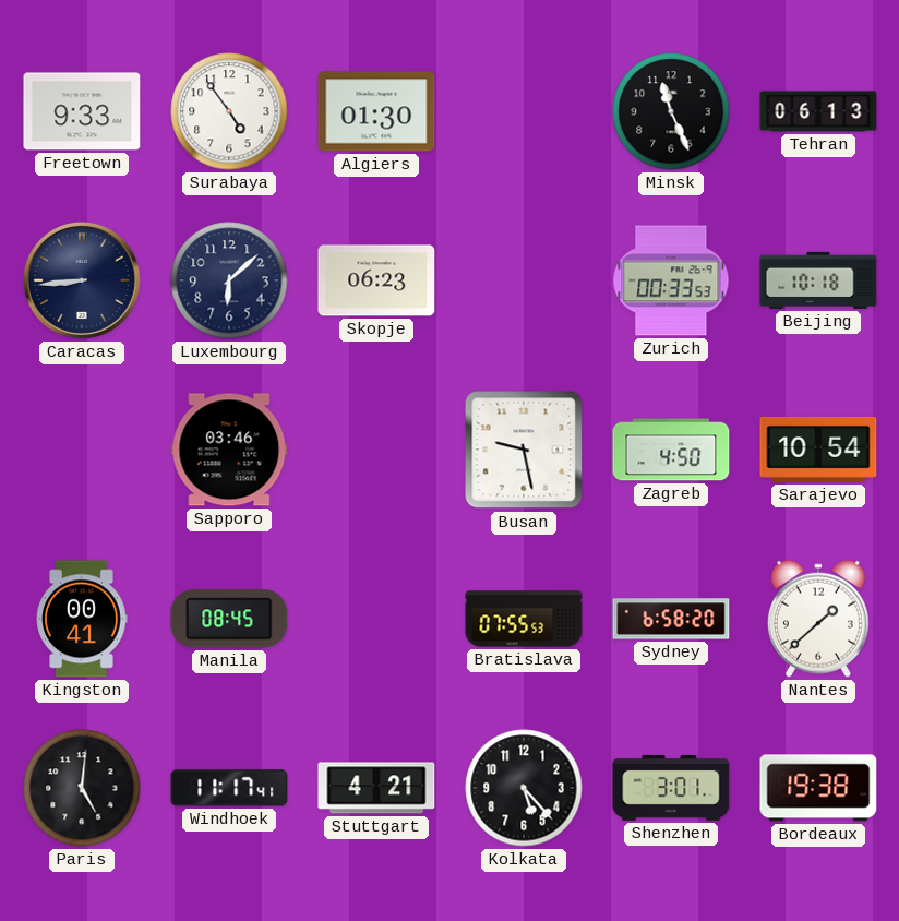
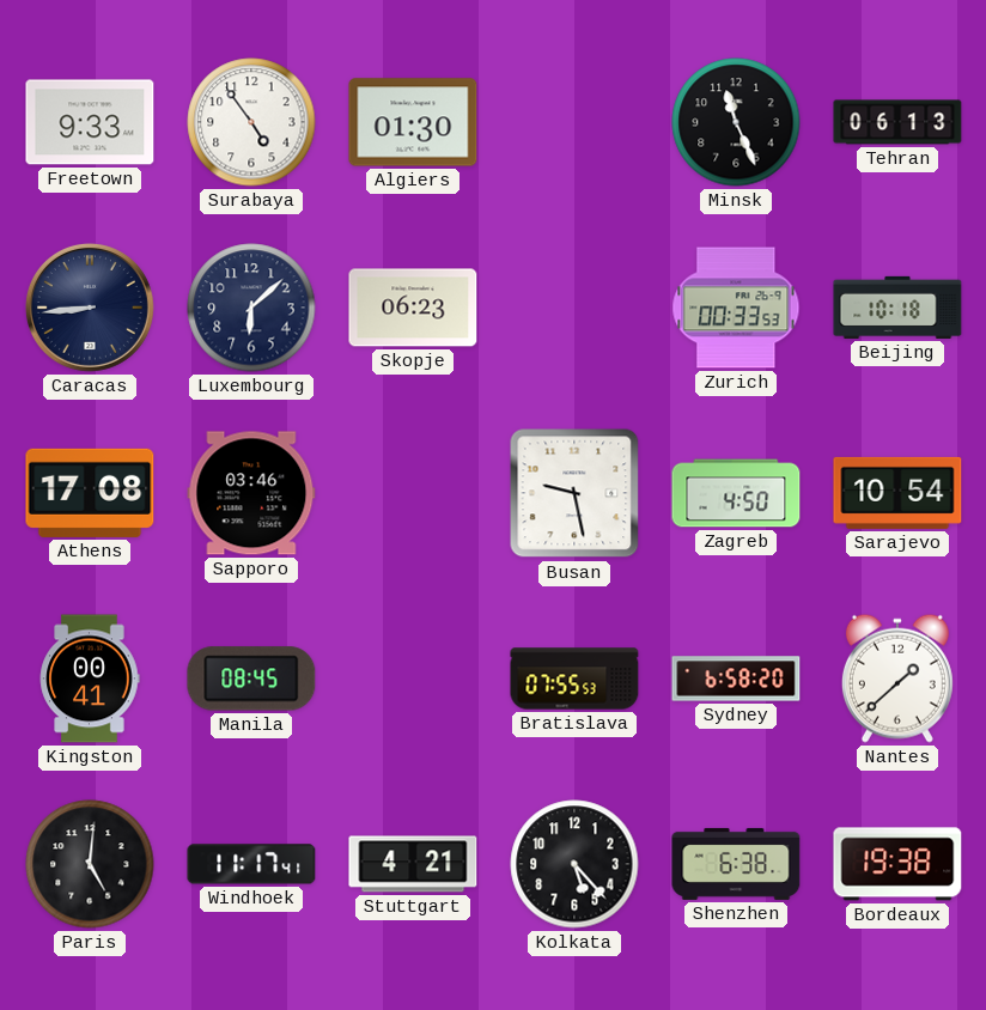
Athens: none -> 17:08 (90, 493)
Shenzhen: 3:01 -> 6:38 (736, 864)
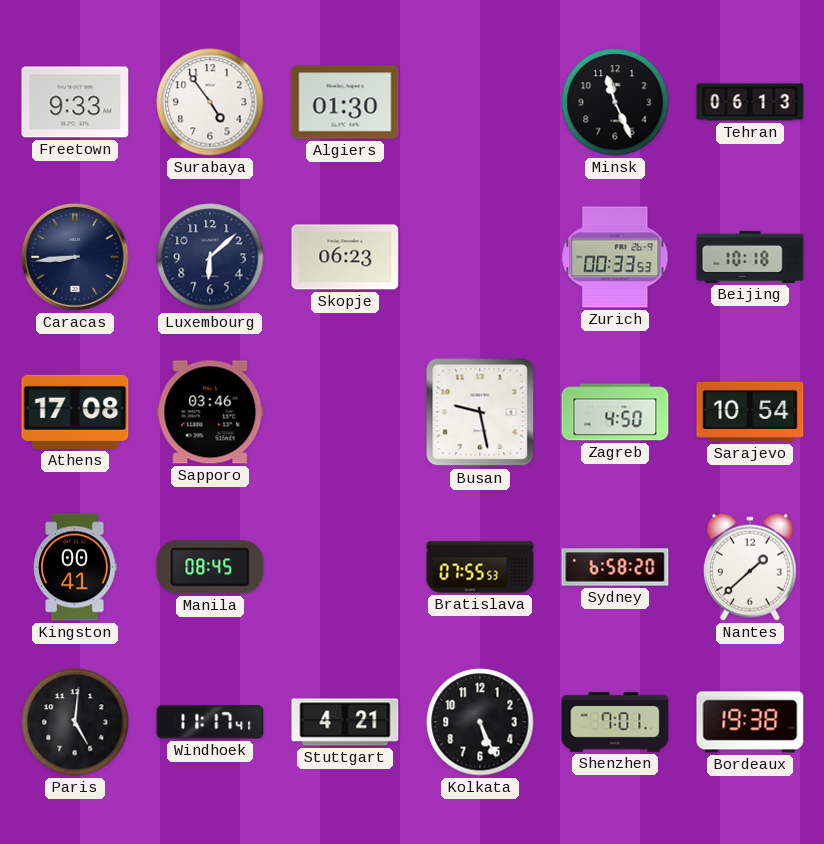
Kolkata: 5:23 -> 5:26 (480, 722)
Shenzhen: 6:38 -> 7:01 (615, 722)
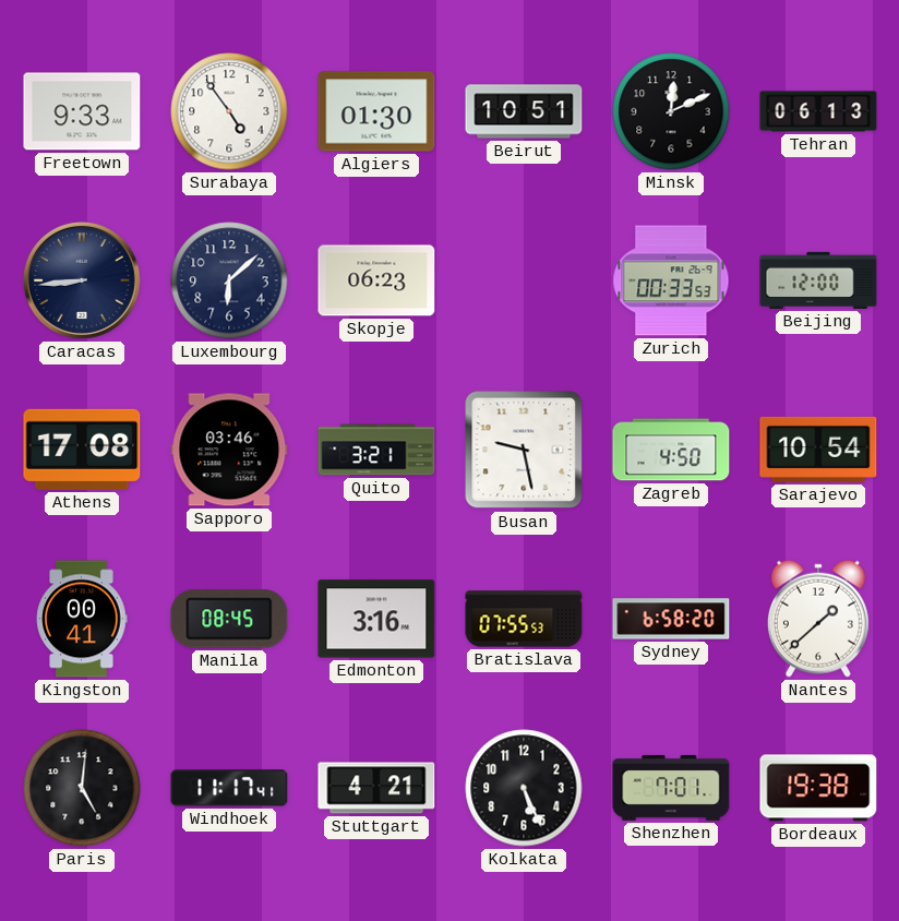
Beirut: none -> 10:51 (524, 111)
Minsk: 11:26 -> 12:11 (671, 111)
Beijing: 10:18 -> 12:00 (818, 280)
Quito: none -> 3:21 (376, 450)
Edmonton: none -> 3:16 (376, 619)
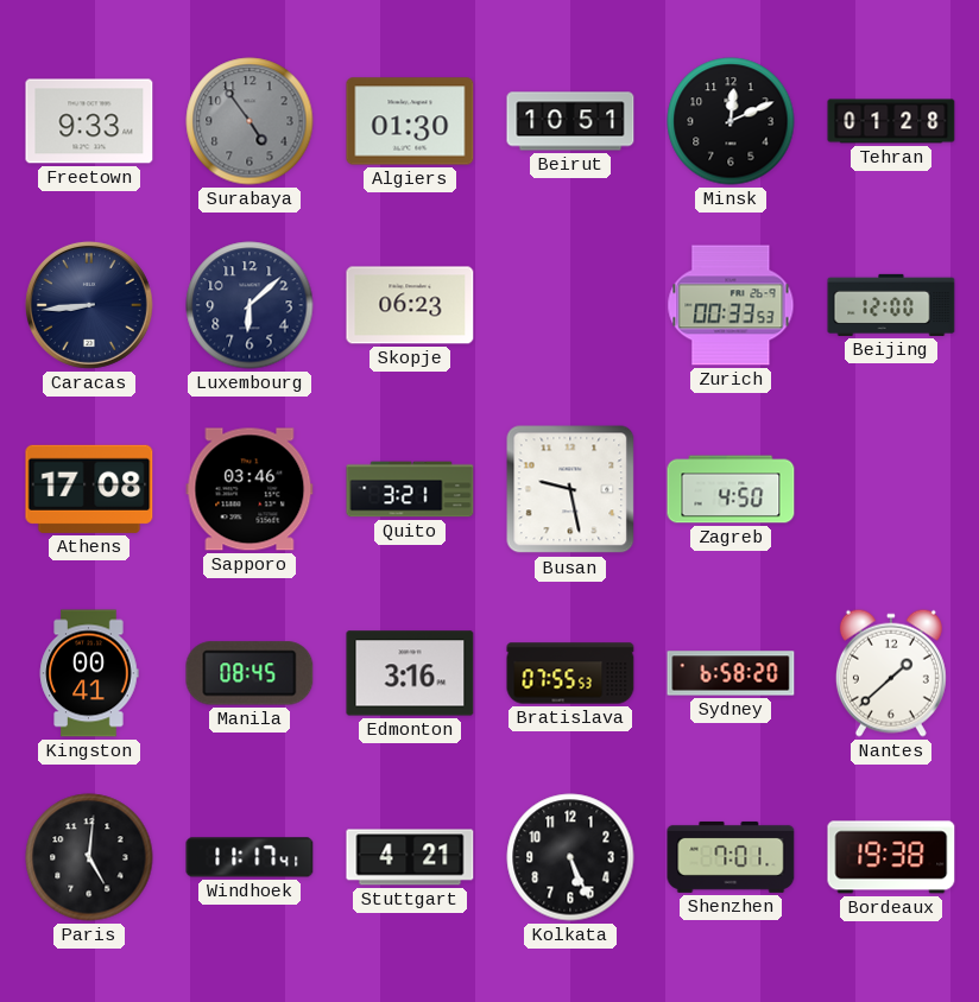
Surabaya dial: white -> grey (250, 121)
Tehran: 06:13 -> 01:28 (891, 121)
Sarajevo: 10:54 -> none (818, 450)
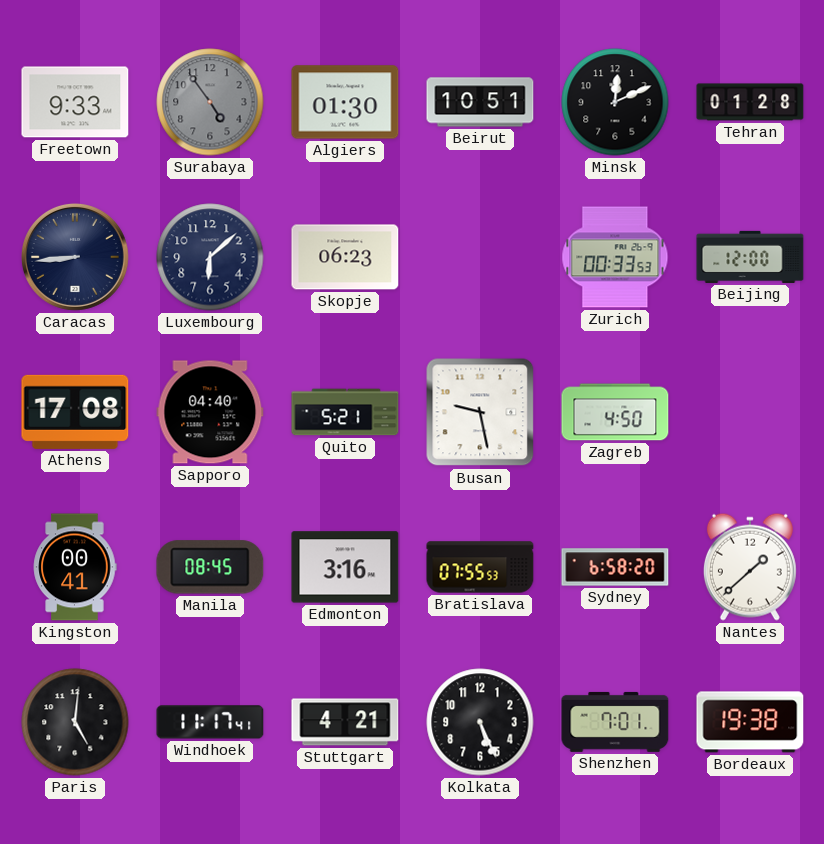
Sapporo: 03:46 -> 04:40 (210, 412)
Quito: 3:21 -> 5:21 (345, 412)
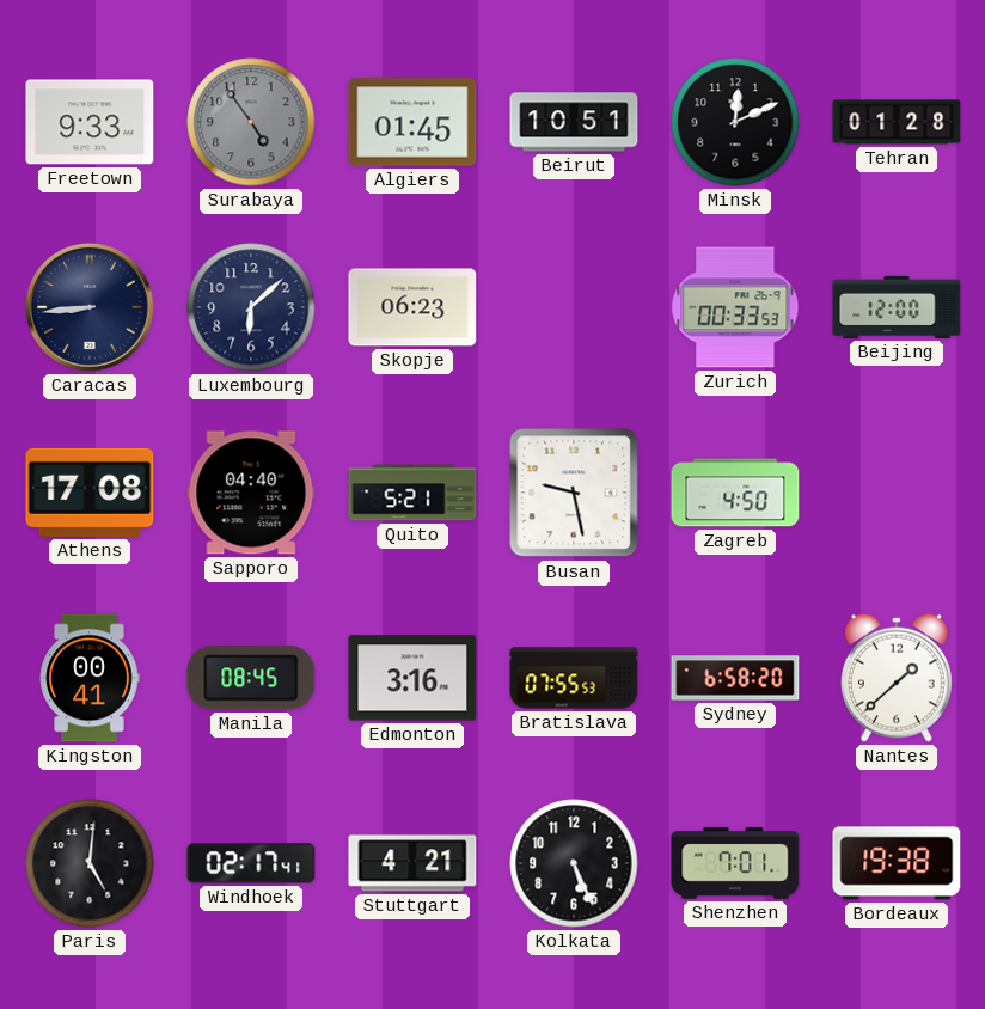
Algiers: 01:30 -> 01:45 (412, 122)
Windhoek: 11:17 -> 02:17 (251, 863)
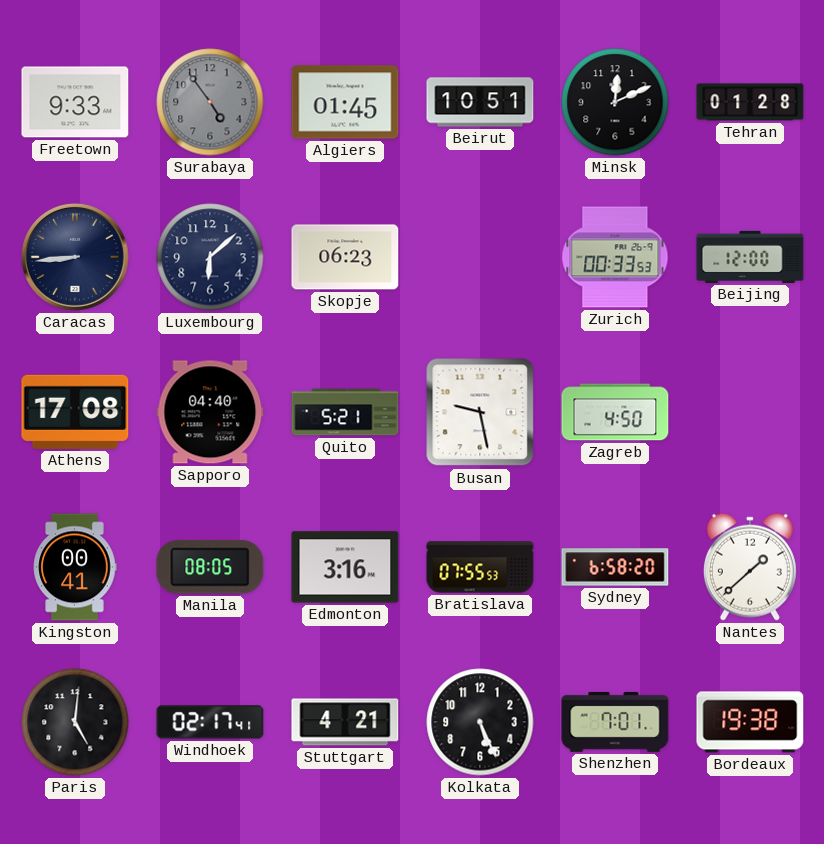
Manila: 08:45 -> 08:05 (210, 567)
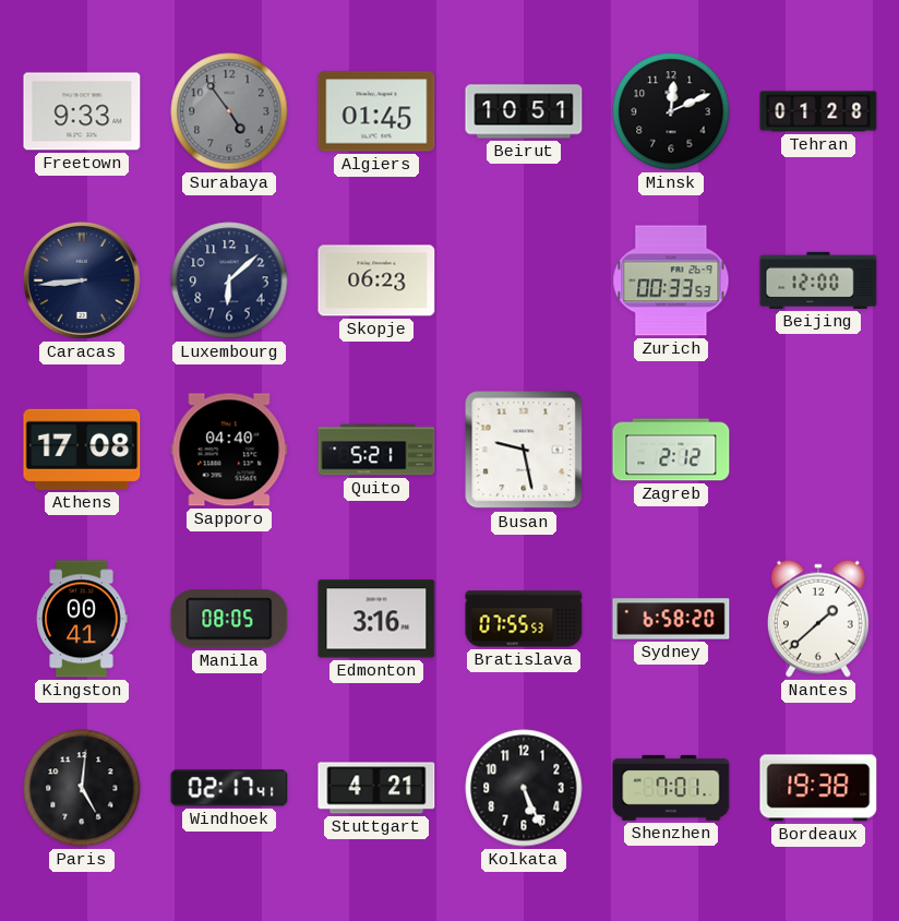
Zagreb: 4:50 -> 2:12 (671, 450)
